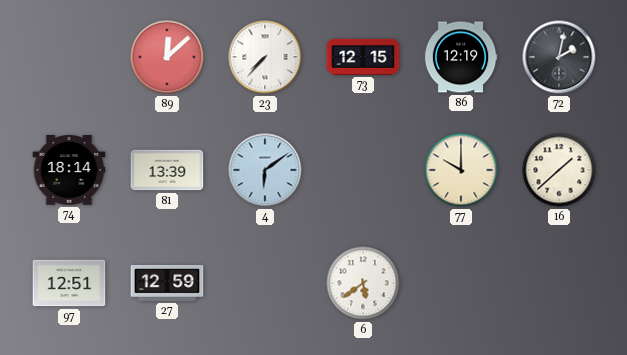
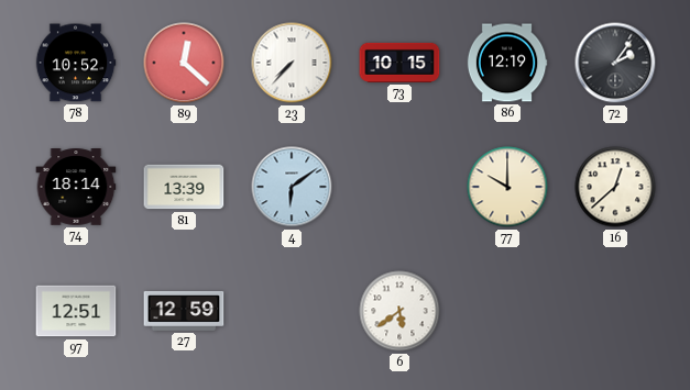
78: none -> 10:52 (76, 63)
89: 12:08 -> 12:22 (184, 63)
73: 12:15 -> 10:15 (399, 63)
72: 2:02 -> 2:06 (615, 63)
16: 1:38 -> 12:38 (615, 187)
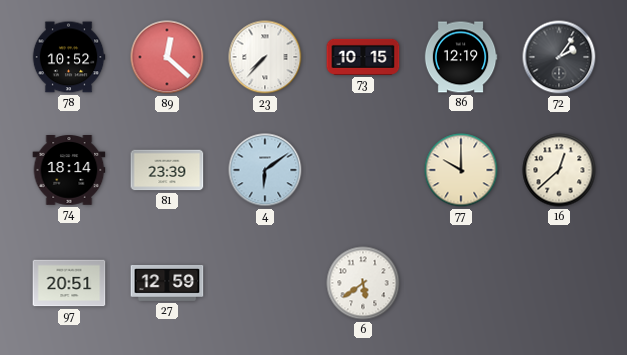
81: 13:39 -> 23:39 (167, 170)
97: 12:51 -> 20:51 (69, 283)
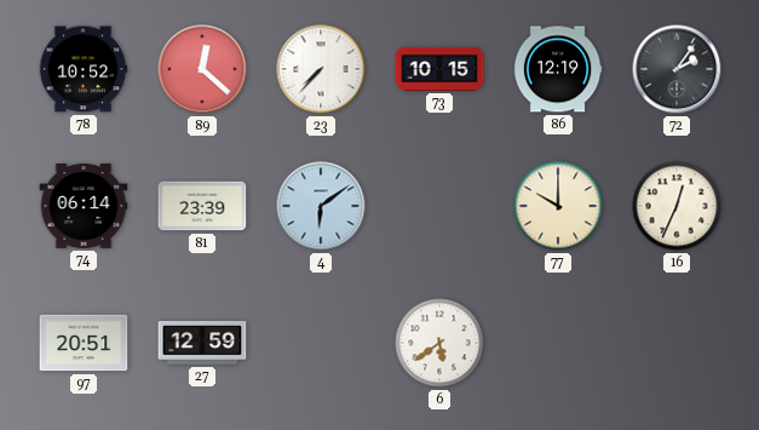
74: 18:14 -> 06:14 (84, 207)
16: 12:38 -> 12:34 (677, 206)
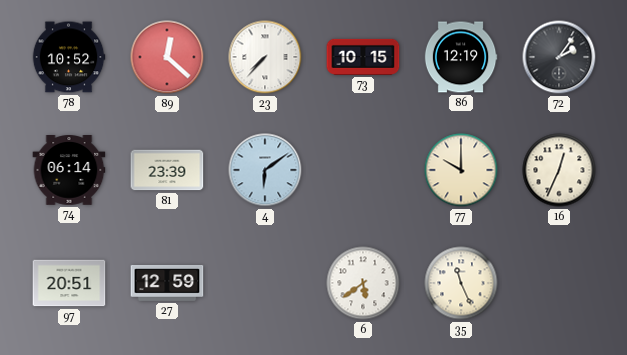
35: none -> 11:26 (461, 283)
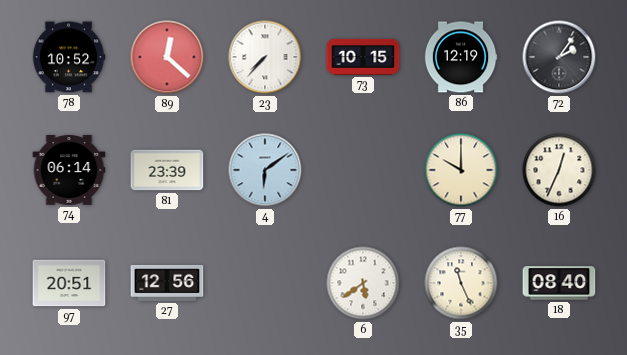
27: 12:59 -> 12:56 (167, 283)
18: none -> 08:40 (559, 283)
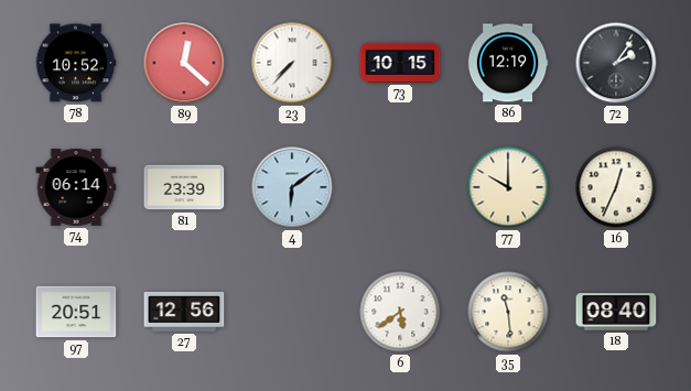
35: 11:26 -> 11:29 (508, 312)
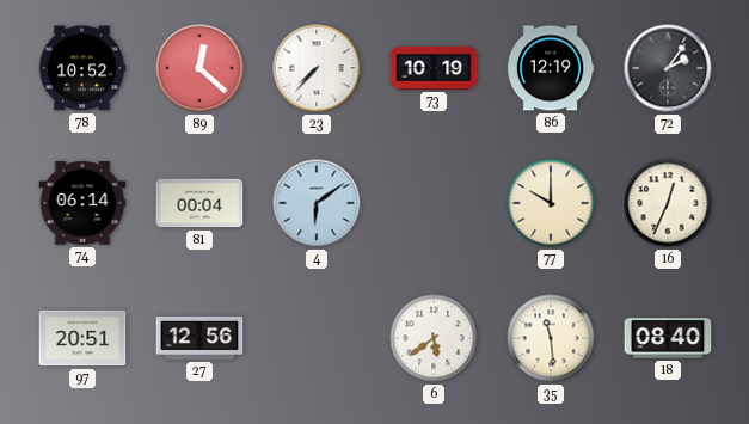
73: 10:15 -> 10:19 (434, 68)
81: 23:39 -> 00:04 (199, 203)
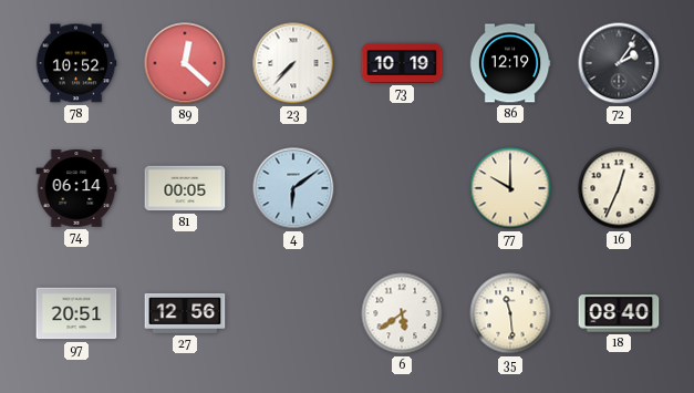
81: 00:04 -> 00:05 (185, 188)
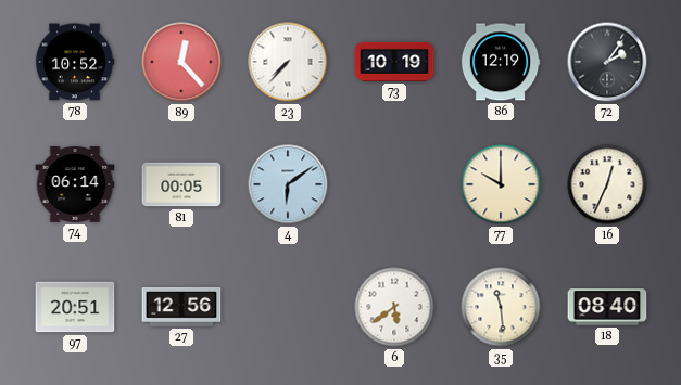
89: 12:22 -> 12:23 (181, 62)
